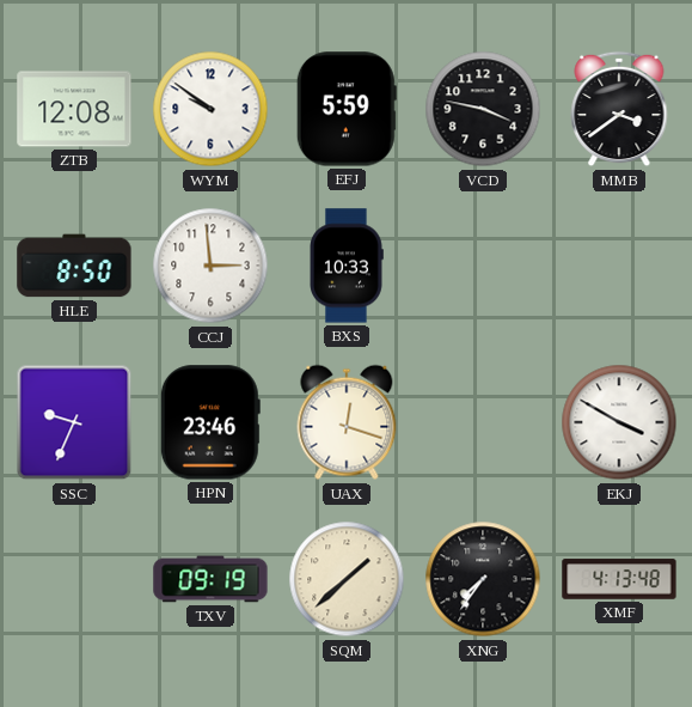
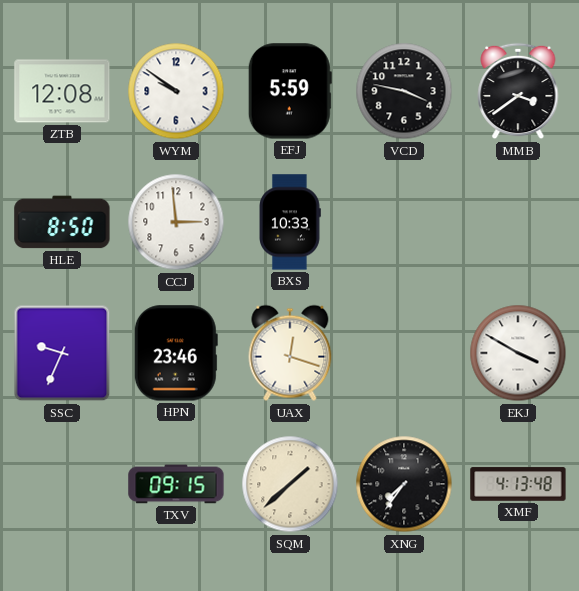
TXV: 09:19 -> 09:15 (176, 484)
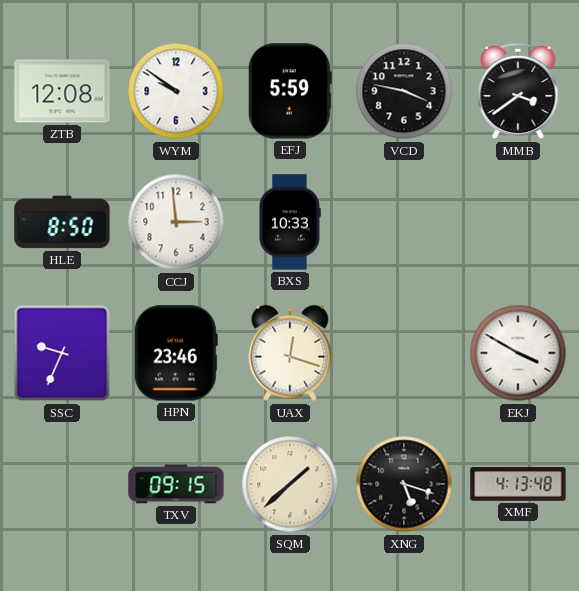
XNG: 7:36 -> 5:18 (404, 484)
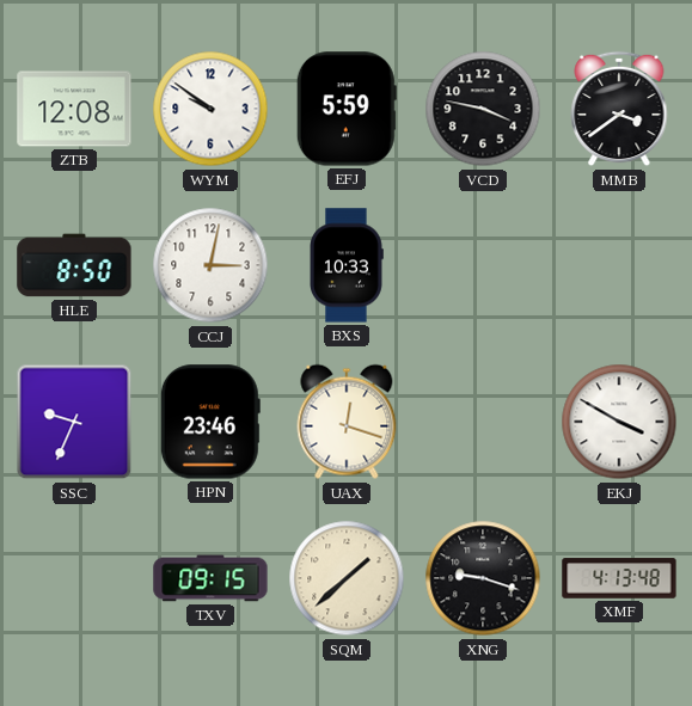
CCJ: 2:59 -> 3:02 (210, 265)
XNG: 5:18 -> 9:18 (483, 578)
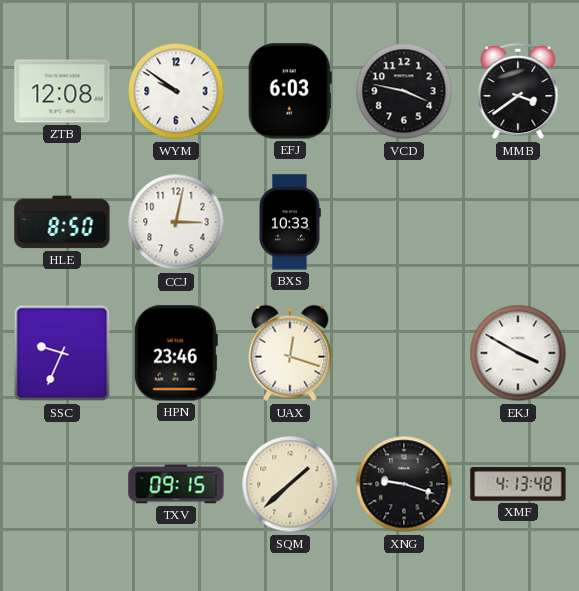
EFJ: 5:59 -> 6:03 (290, 91)
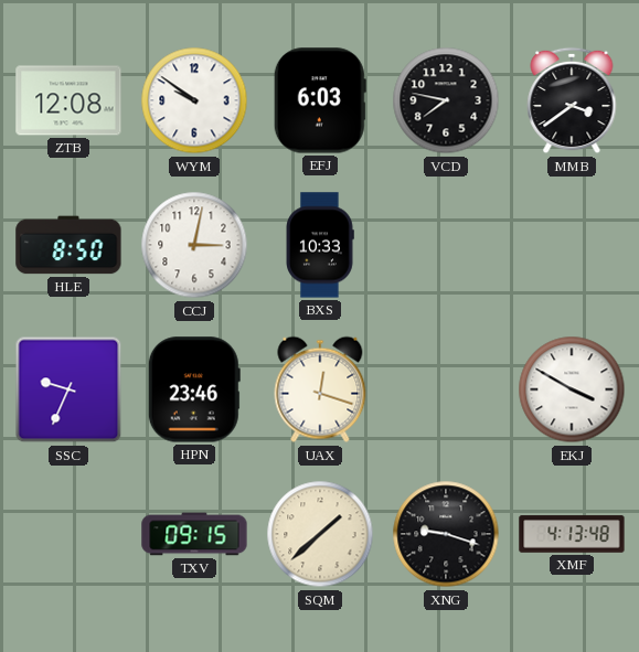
VCD: 3:47 -> 7:47 (446, 100)
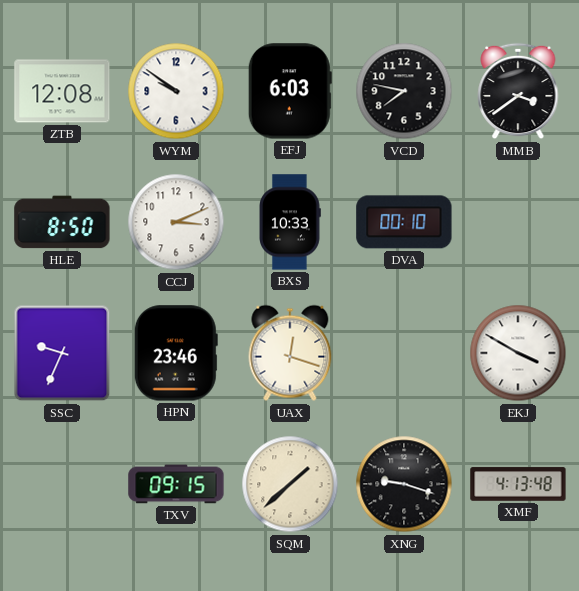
CCJ: 3:02 -> 3:11 (176, 222)
DVA: none -> 00:10 (404, 222)
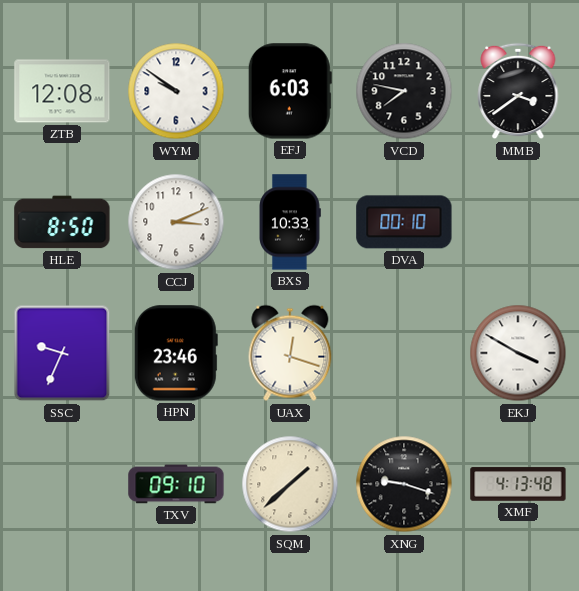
TXV: 09:15 -> 09:10 (176, 484)
